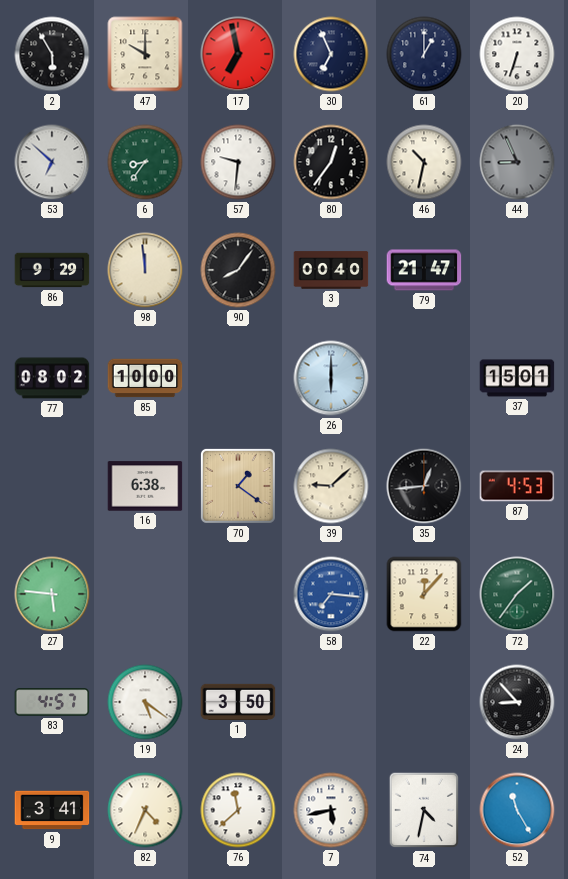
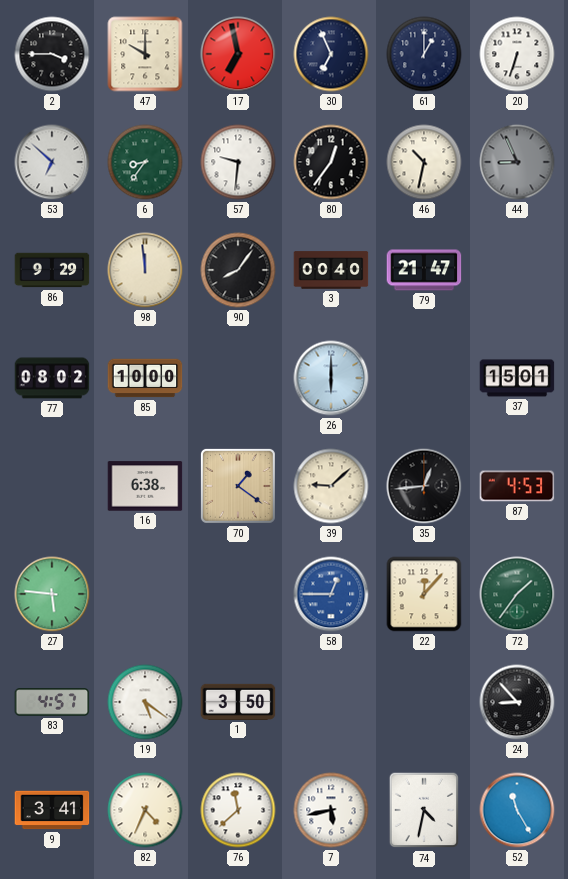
2: 5:55 -> 3:45 (52, 54)
58: 7:16 -> 12:45 (331, 594)
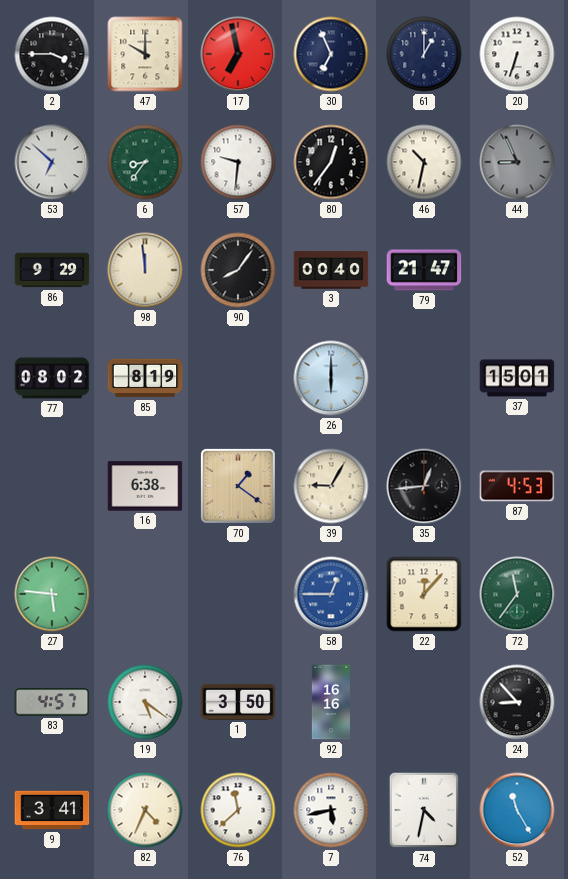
85: 10:00 -> 8:19 (145, 378)
39: 9:08 -> 9:05 (331, 486)
72: 1:36 -> 11:36 (517, 594)
92: none -> 16:16 (331, 702)
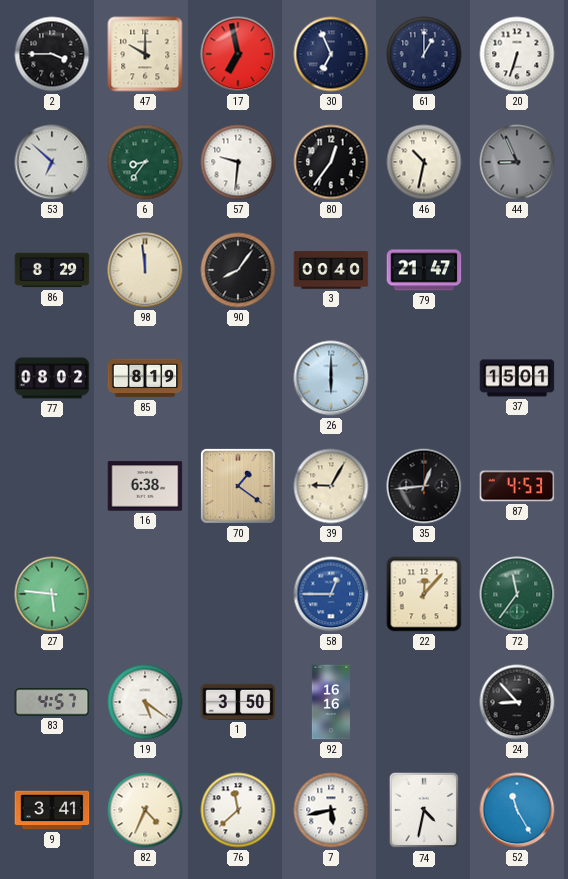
86: 9:29 -> 8:29 (52, 270)
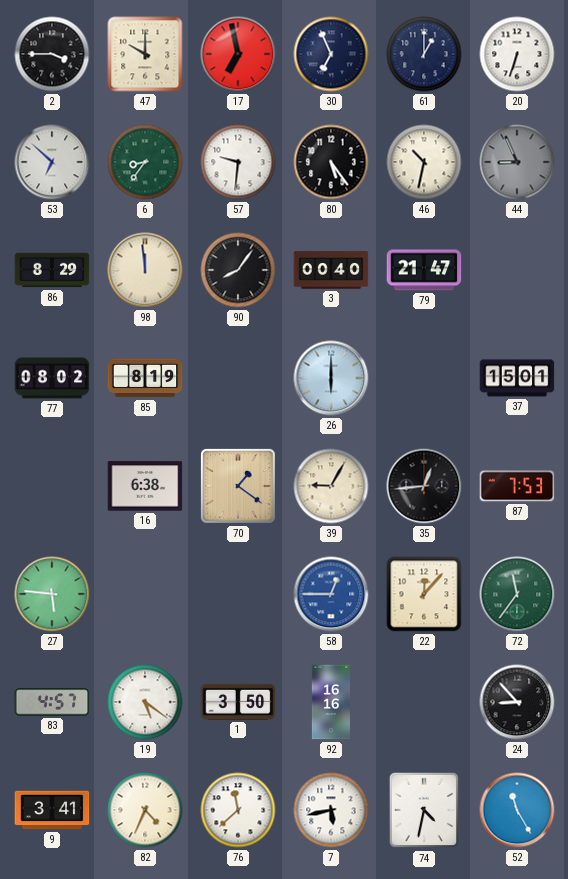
80: 12:36 -> 5:24 (331, 162)
87: 4:53 -> 7:53 (517, 486)
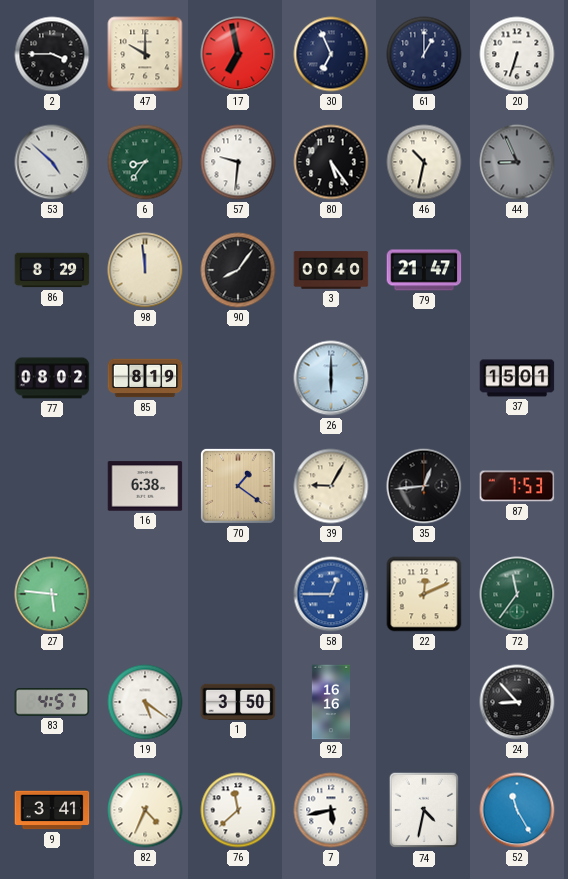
53: 6:52 -> 4:52 (52, 162)
22: 12:07 -> 12:11 (424, 594)
